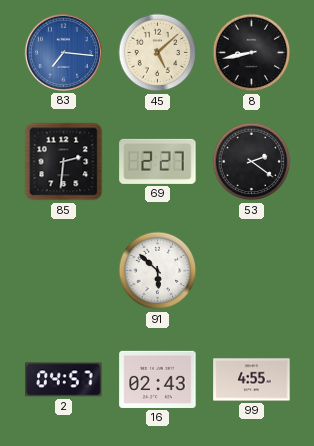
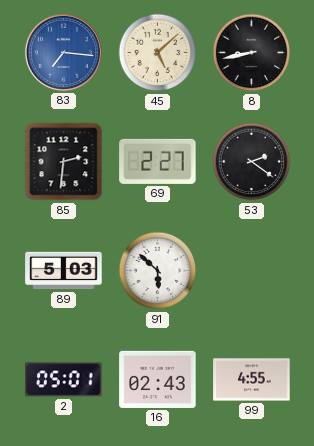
89: none -> 5:03 (64, 271)
2: 04:57 -> 05:01 (64, 380)
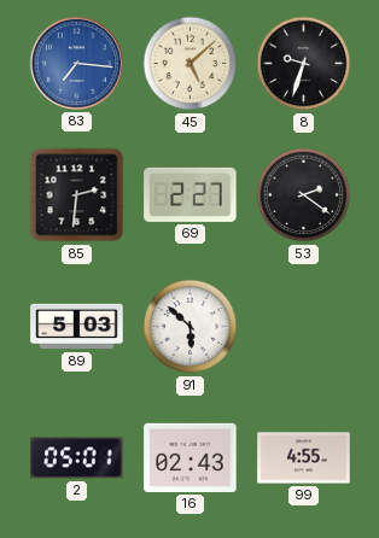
8: 8:43 -> 9:33 (304, 64)
